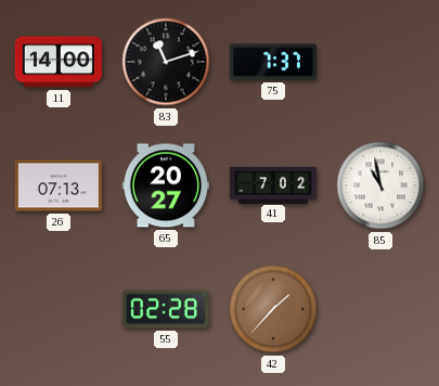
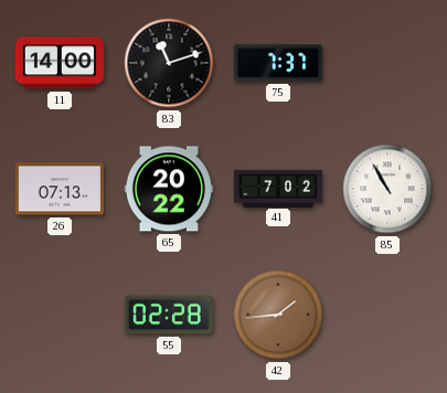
65: 20:27 -> 20:22 (169, 189)
85: 10:58 -> 10:55 (387, 189)
42: 1:37 -> 1:44 (278, 315)
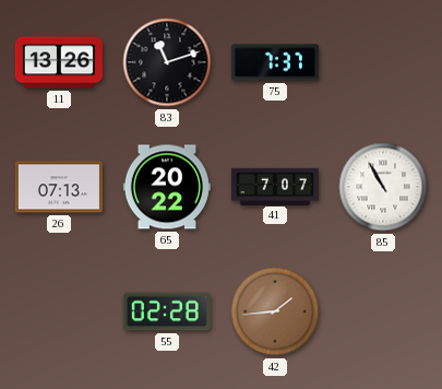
11: 14:00 -> 13:26 (59, 62)
41: 7:02 -> 7:07 (275, 186)
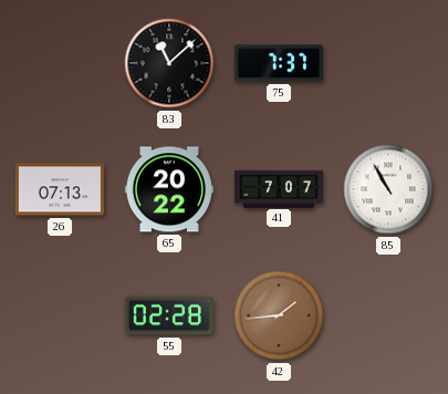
11: 13:26 -> none (59, 62)
83: 11:12 -> 11:08 (169, 63)
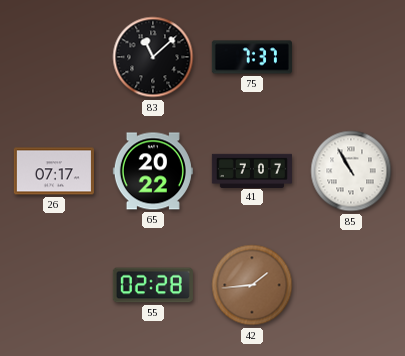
26: 07:13 -> 07:17 (54, 171)
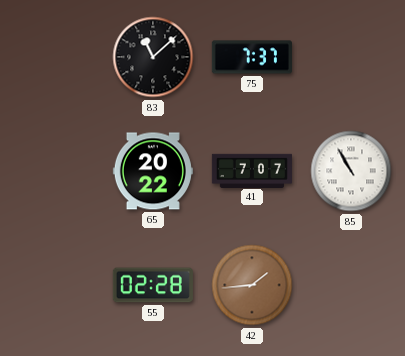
26: 07:17 -> none (54, 171)
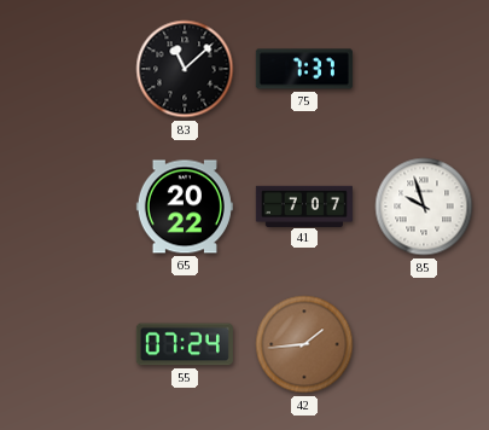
85: 10:55 -> 9:57 (424, 207)
55: 02:28 -> 07:24 (185, 344)
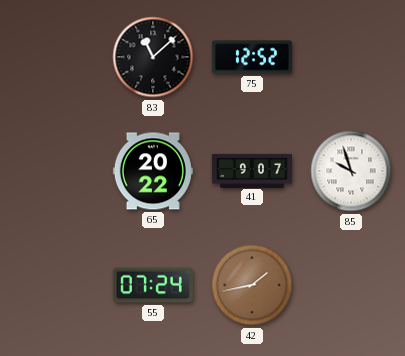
75: 7:37 -> 12:52 (252, 57)
41: 7:07 -> 9:07 (252, 170)
42: 1:44 -> 1:43 (252, 285)
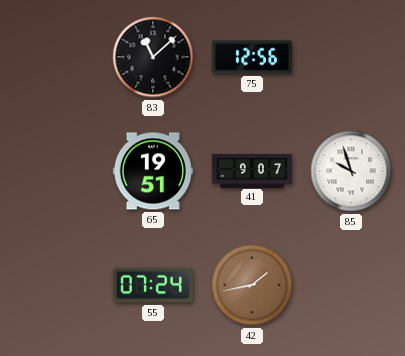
75: 12:52 -> 12:56 (252, 57)
65: 20:22 -> 19:51 (153, 171)
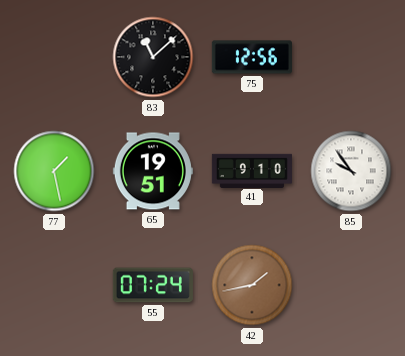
77: none -> 1:28 (54, 171)
41: 9:07 -> 9:10 (252, 170)
85: 9:57 -> 9:54 (351, 171)
